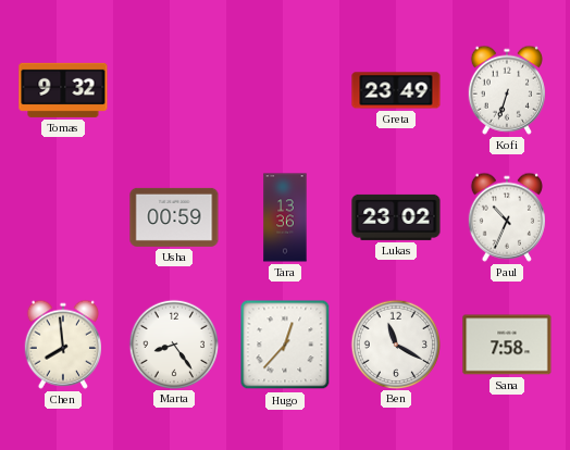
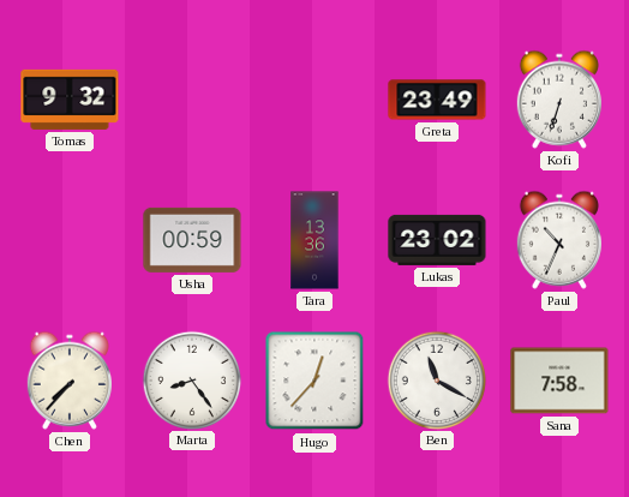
Chen: 7:59 -> 7:37 (70, 381)
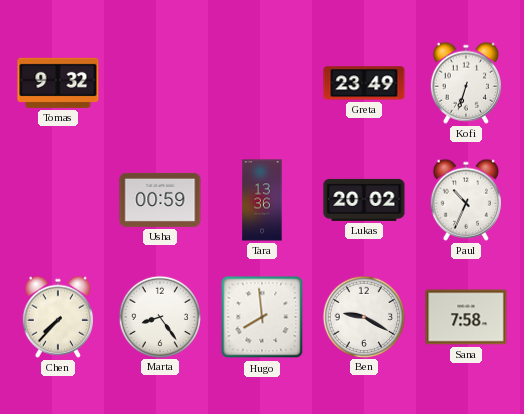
Lukas: 23:02 -> 20:02 (364, 200)
Hugo: 12:37 -> 7:59 (262, 317)
Ben: 11:20 -> 9:20 (363, 316)
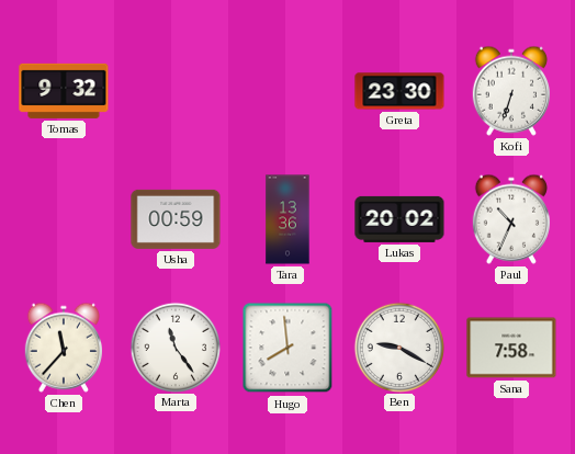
Greta: 23:49 -> 23:30 (399, 91)
Chen: 7:37 -> 11:37 (64, 348)
Marta: 8:24 -> 11:24 (174, 347)
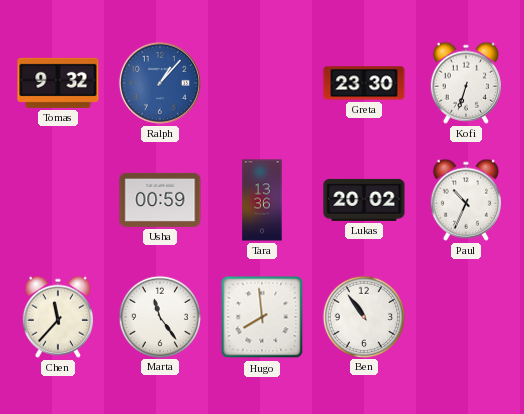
Ralph: none -> 1:07 (160, 83)
Ben: 9:20 -> 10:54 (363, 316)
Sana: 7:58 -> none (511, 348)
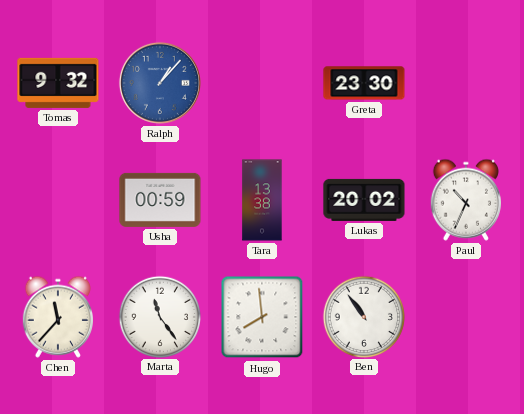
Kofi: 6:33 -> none (466, 83)
Tara: 13:36 -> 13:38 (262, 200)
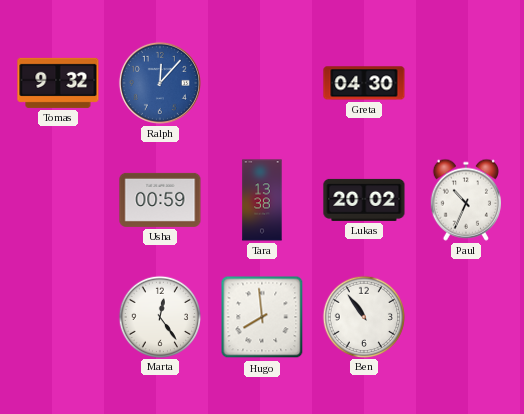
Ralph: 1:07 -> 12:07 (160, 83)
Greta: 23:30 -> 04:30 (364, 83)
Chen: 11:37 -> none (58, 317)
Marta: 11:24 -> 12:24 (159, 316)
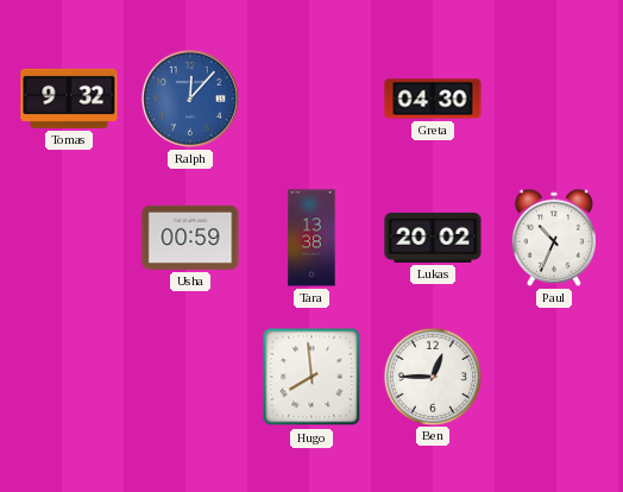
Marta: 12:24 -> none (159, 316)
Ben: 10:54 -> 12:45 (432, 376)
